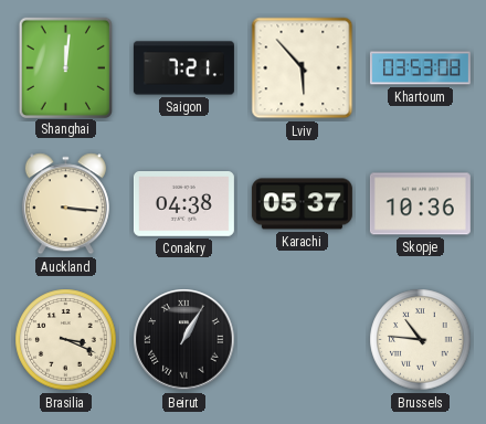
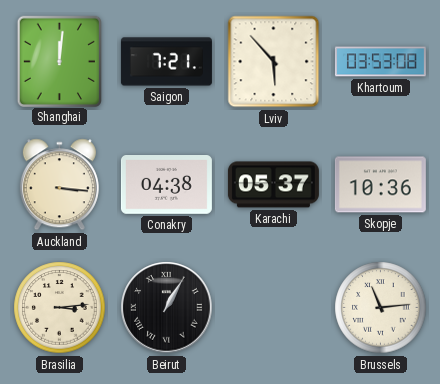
Brasilia: 3:19 -> 3:14 (60, 308)
Brussels: 10:46 -> 11:14 (381, 308)
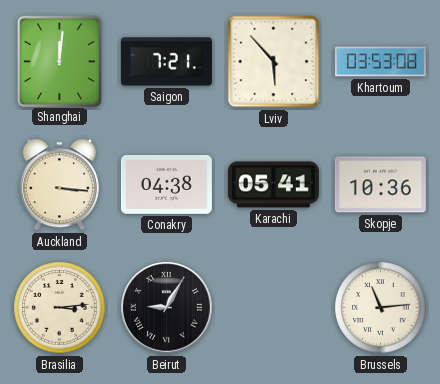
Karachi: 05:37 -> 05:41 (273, 185)
Beirut: 1:05 -> 9:05 (167, 308)
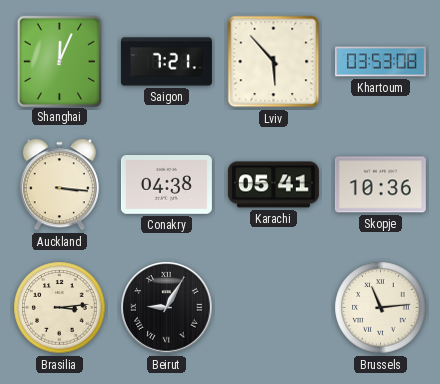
Shanghai: 12:01 -> 12:04 (59, 61)
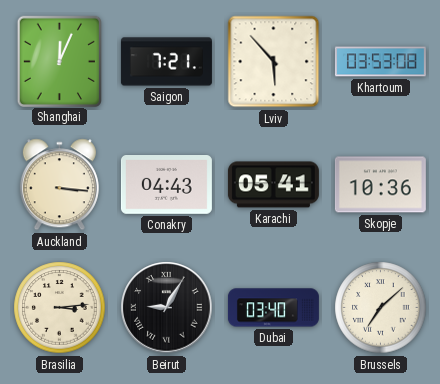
Conakry: 04:38 -> 04:43 (166, 185)
Dubai: none -> 03:40 (273, 308)
Brussels: 11:14 -> 7:08 (381, 308)
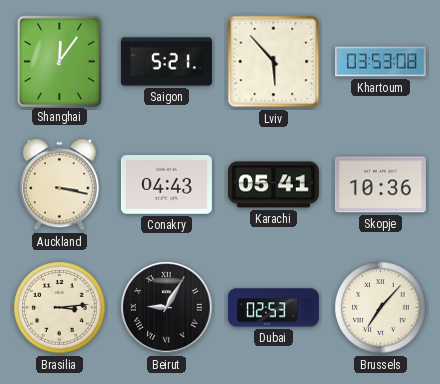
Shanghai: 12:04 -> 12:06 (59, 61)
Saigon: 7:21 -> 5:21 (166, 62)
Auckland: 3:16 -> 3:17 (59, 185)
Dubai: 03:40 -> 02:53 (273, 308)
Brussels: 7:08 -> 7:07 (381, 308)
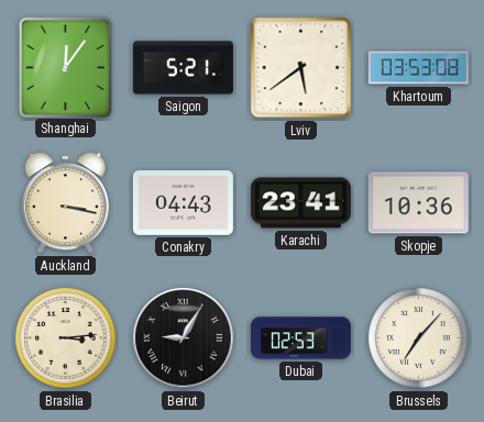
Lviv: 5:53 -> 5:39 (301, 68)
Karachi: 05:41 -> 23:41 (300, 203)
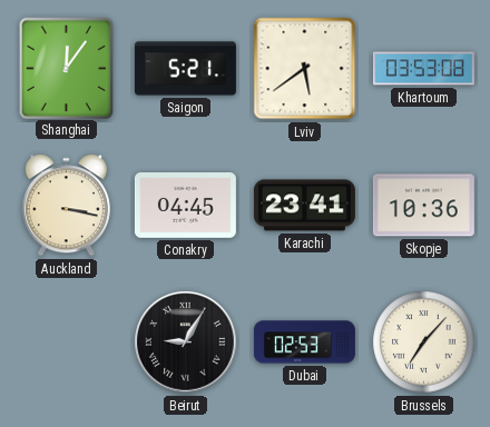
Conakry: 04:43 -> 04:45 (185, 206)
Brasilia: 3:14 -> none (66, 338)
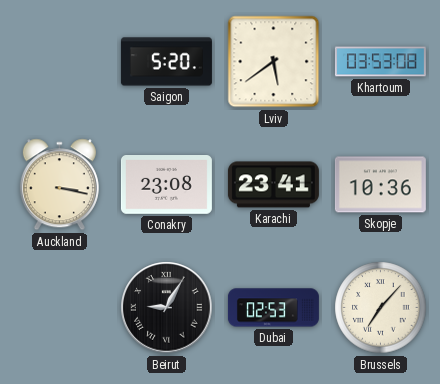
Shanghai: 12:06 -> none (66, 68)
Saigon: 5:21 -> 5:20 (166, 62)
Conakry: 04:45 -> 23:08 (166, 185)
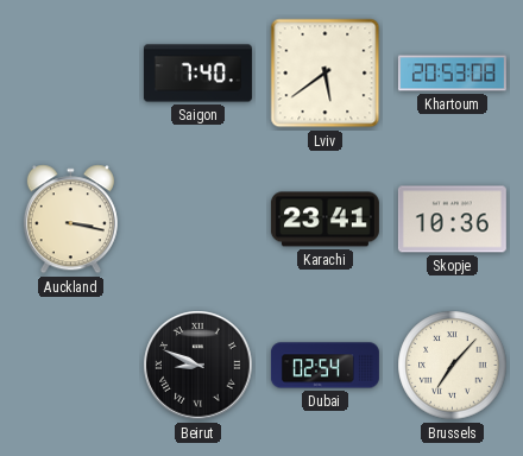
Saigon: 5:20 -> 7:40 (197, 74)
Khartoum: 03:53 -> 20:53 (452, 74)
Conakry: 23:08 -> none (166, 185)
Beirut: 9:05 -> 8:49 (199, 366)
Dubai: 02:53 -> 02:54 (324, 366)
